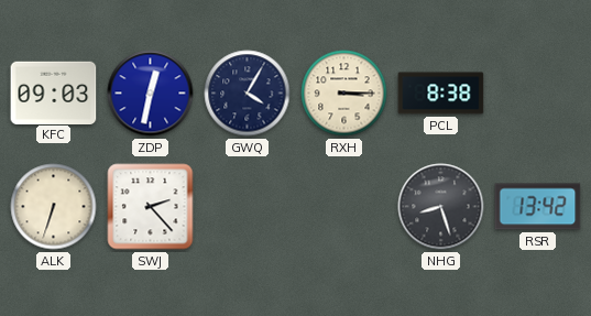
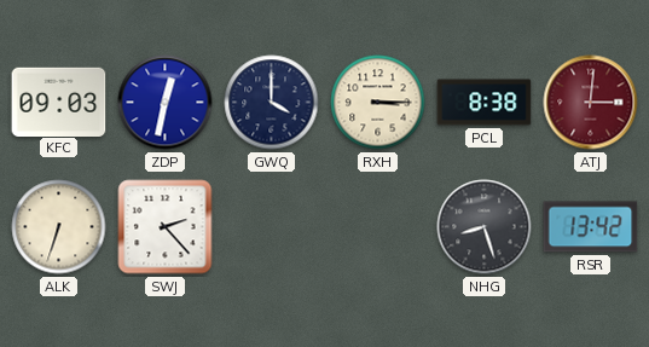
GWQ: 4:05 -> 4:00 (272, 103)
ATJ: none -> 3:01 (591, 103)
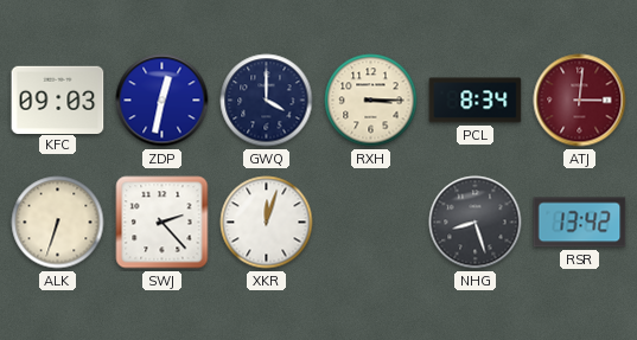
PCL: 8:38 -> 8:34 (476, 101)
XKR: none -> 12:03 (267, 223)
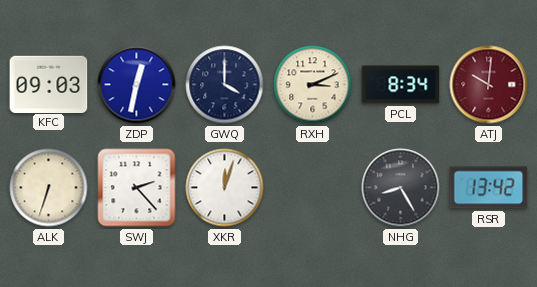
RXH: 3:15 -> 3:11 (313, 85)
ATJ: 3:01 -> 10:01 (489, 85)
NHG: 8:27 -> 8:25 (401, 188)
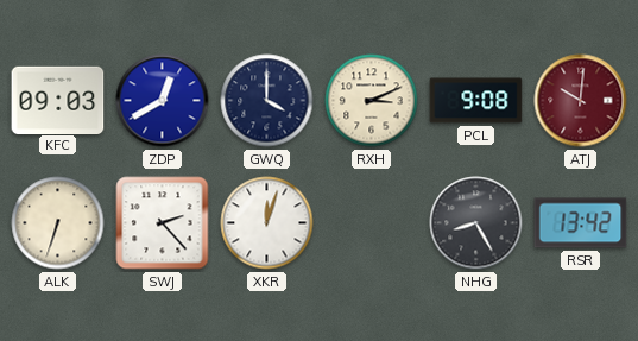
ZDP: 12:32 -> 12:40 (163, 101)
PCL: 8:34 -> 9:08 (476, 101)
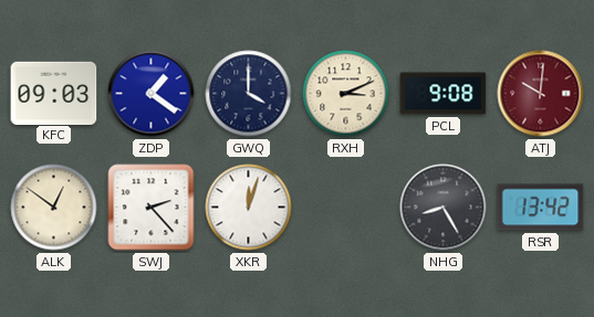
ZDP: 12:40 -> 1:21 (152, 94)
ALK: 6:33 -> 12:51 (54, 208)
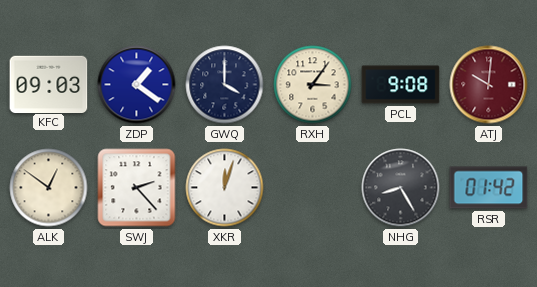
RXH: 3:11 -> 3:06 (313, 85)
RSR: 13:42 -> 01:42 (489, 188)
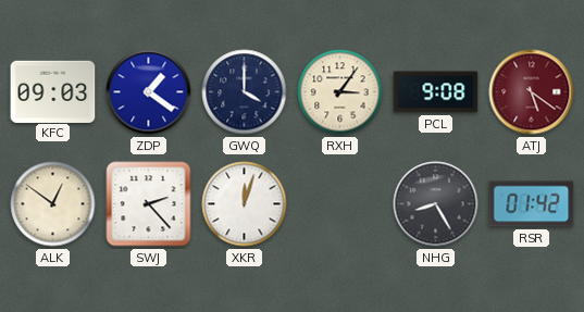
ATJ: 10:01 -> 5:21 (532, 92)
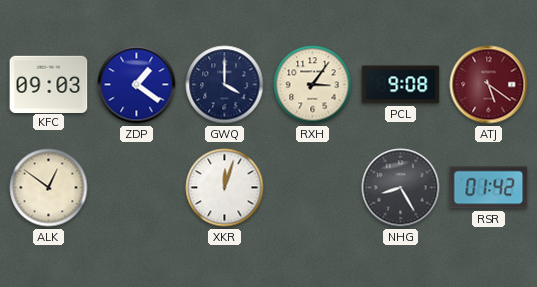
SWJ: 2:23 -> none (149, 204)
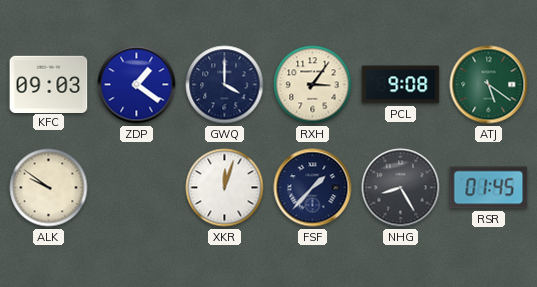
ATJ dial: burgundy -> green (489, 85)
ALK: 12:51 -> 9:51 (49, 188)
FSF: none -> 1:37 (313, 188)
RSR: 01:42 -> 01:45 (489, 188)
